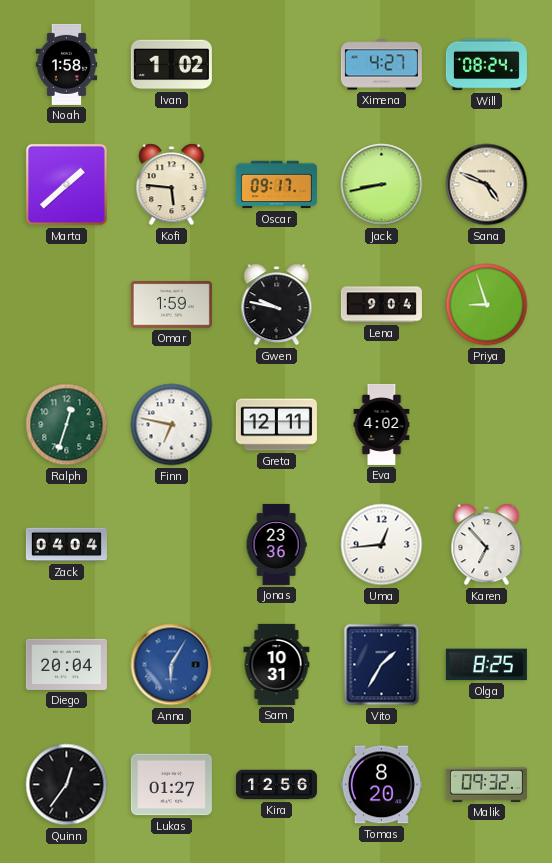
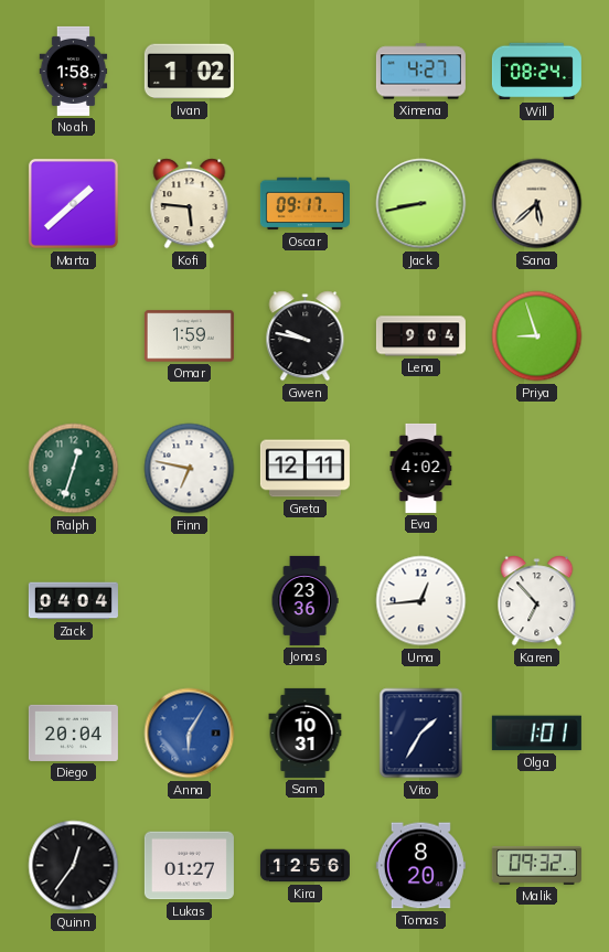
Sana: 4:49 -> 5:38 (537, 204)
Olga: 8:25 -> 1:01 (536, 734)
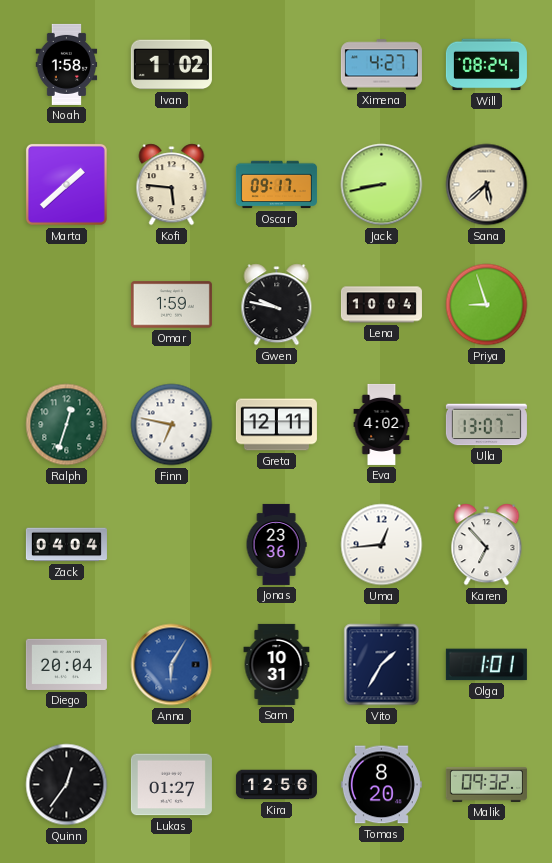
Lena: 9:04 -> 10:04 (381, 305)
Ulla: none -> 13:07 (486, 425)
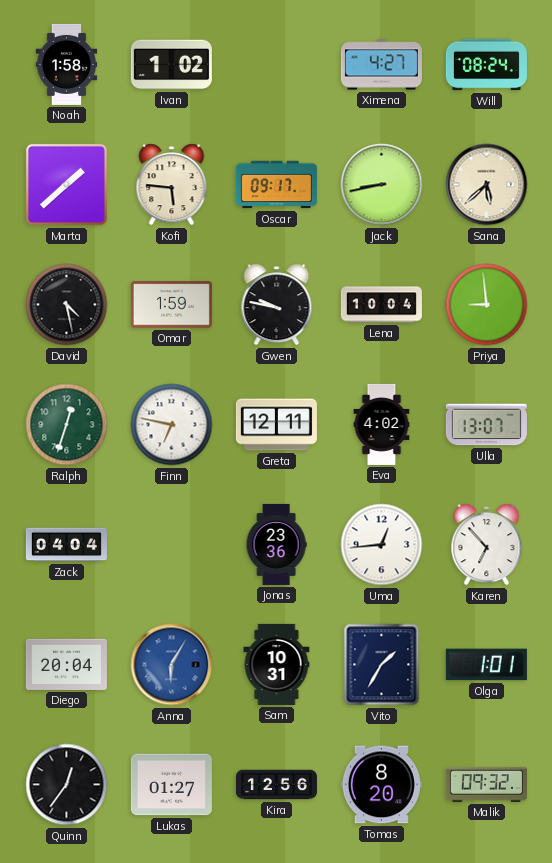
David: none -> 4:28 (67, 305)
Priya: 8:57 -> 8:59 (487, 305)
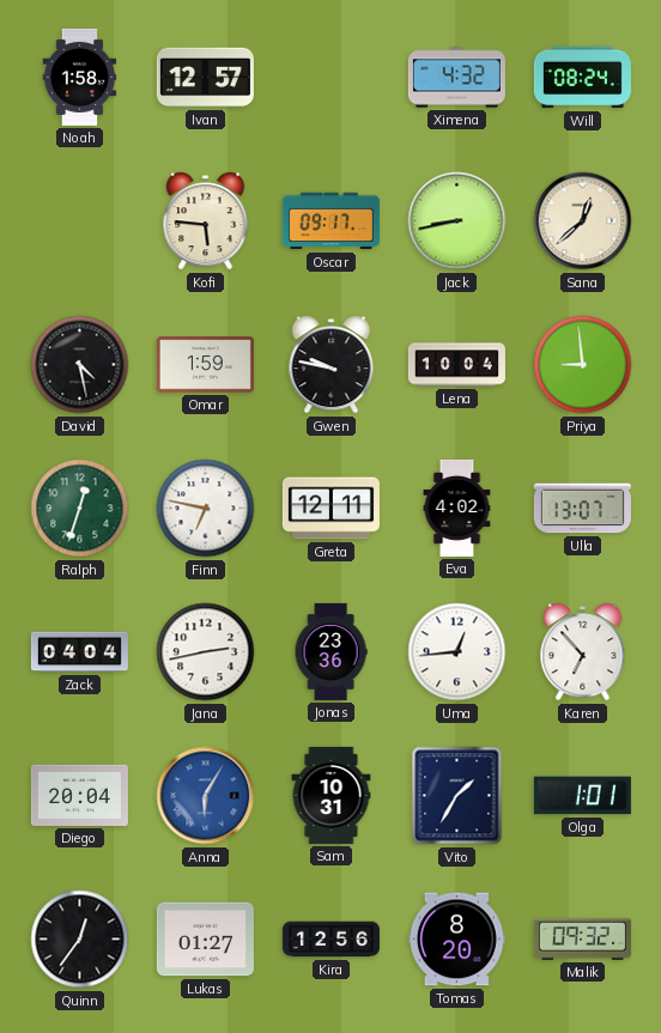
Ivan: 1:02 -> 12:57 (205, 78)
Ximena: 4:27 -> 4:32 (456, 78)
Marta: 1:38 -> none (66, 184)
Sana: 5:38 -> 12:38 (583, 221)
Jana: none -> 2:43 (206, 652)
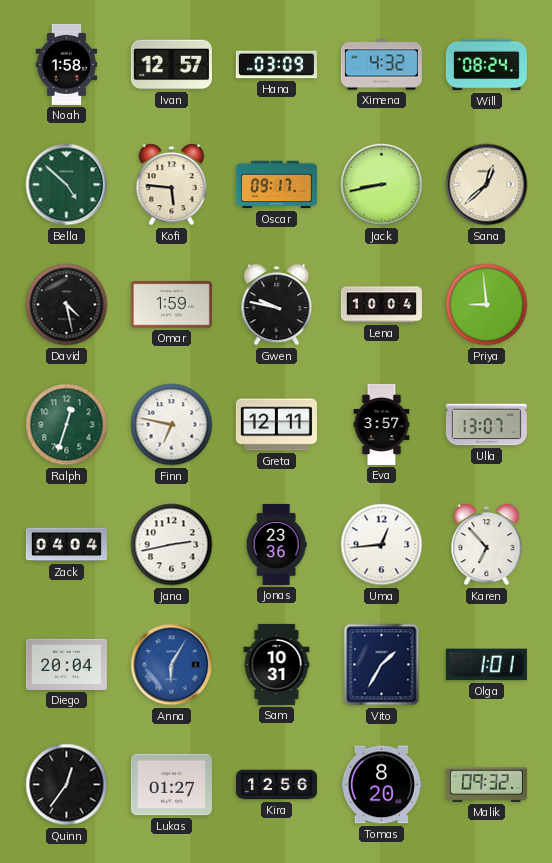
Hana: none -> 03:09 (276, 65)
Bella: none -> 4:52 (67, 185)
Eva: 4:02 -> 3:57 (382, 424)
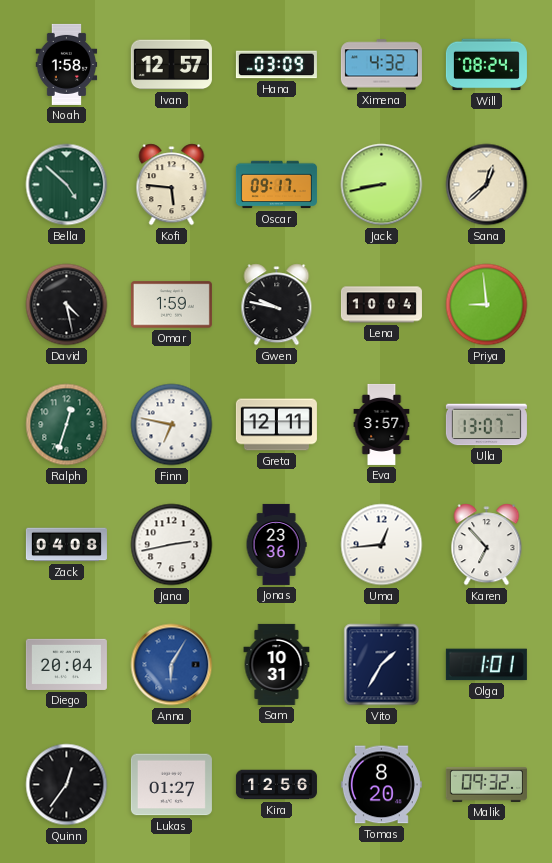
Zack: 04:04 -> 04:08 (66, 545)
